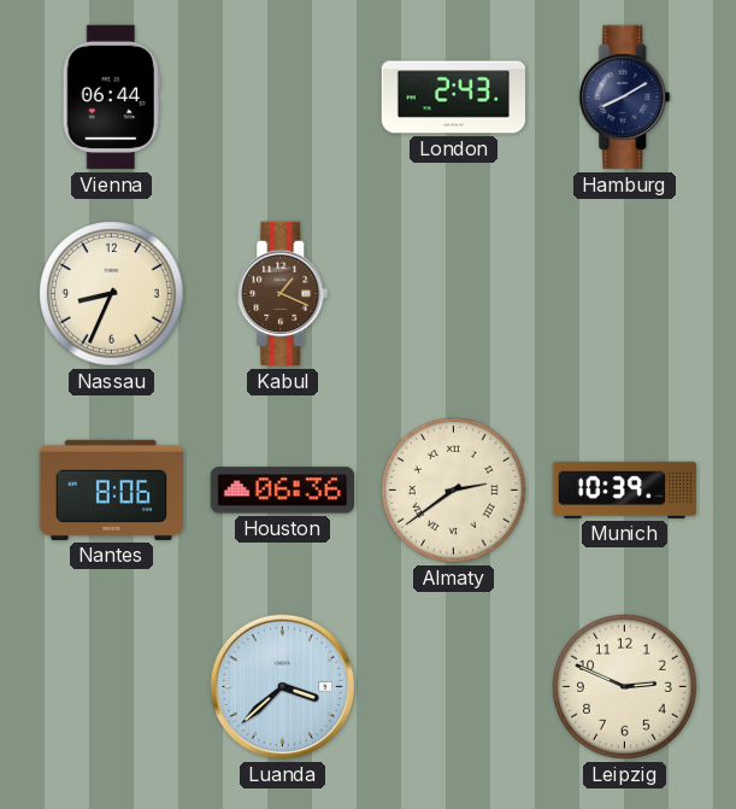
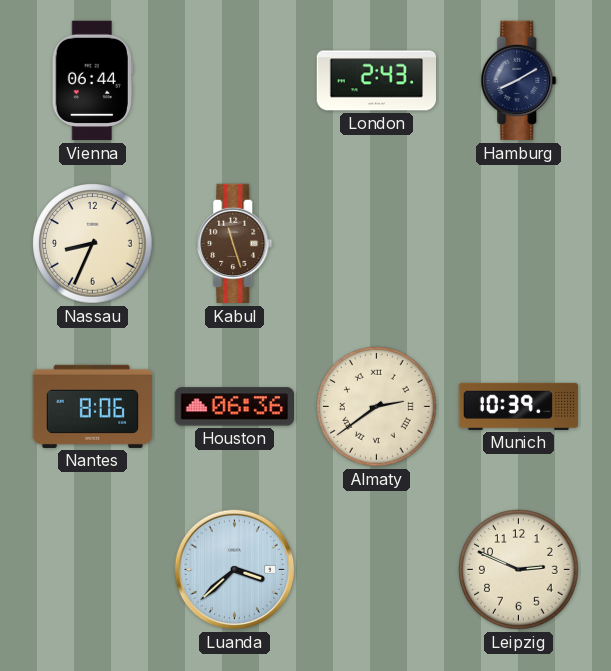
Kabul: 1:19 -> 11:27 (235, 244)
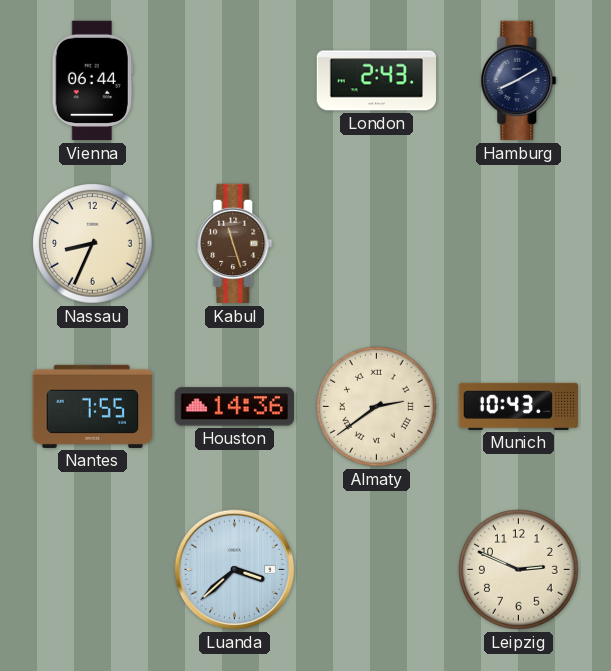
Nantes: 8:06 -> 7:55 (93, 406)
Houston: 06:36 -> 14:36 (234, 407)
Munich: 10:39 -> 10:43 (519, 406)
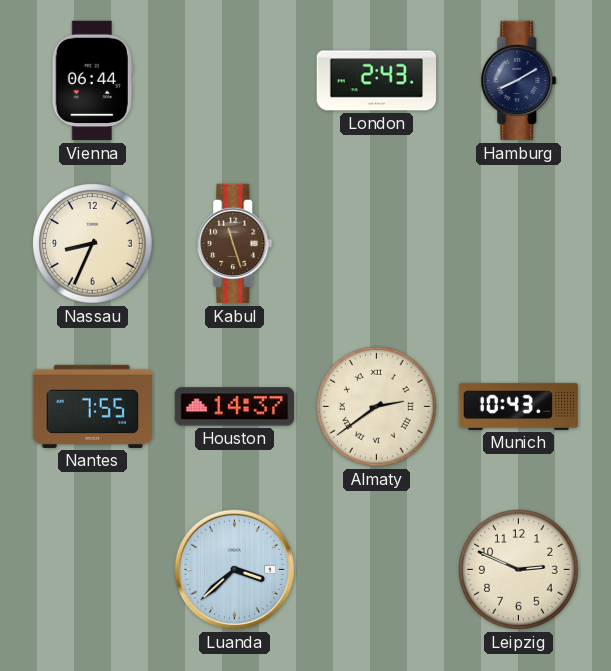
Houston: 14:36 -> 14:37 (234, 407)
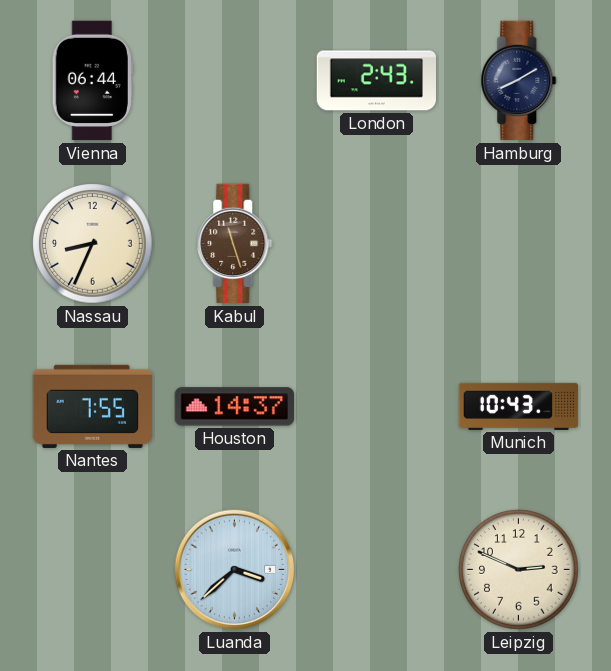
Almaty: 2:39 -> none (377, 407)
